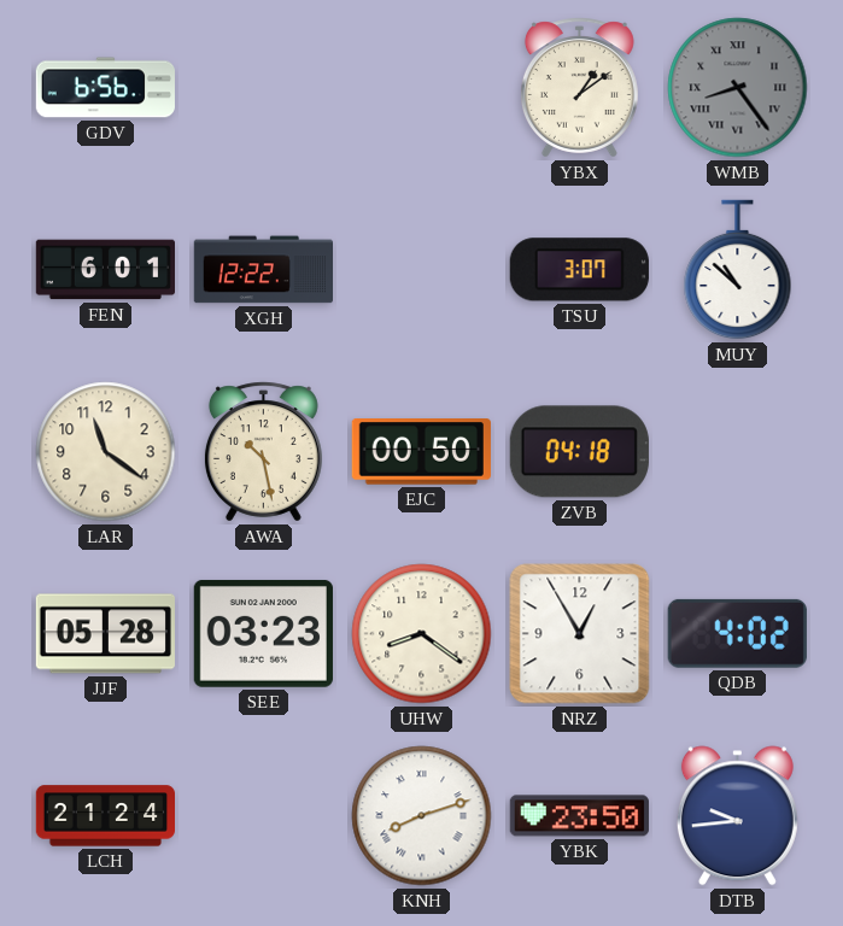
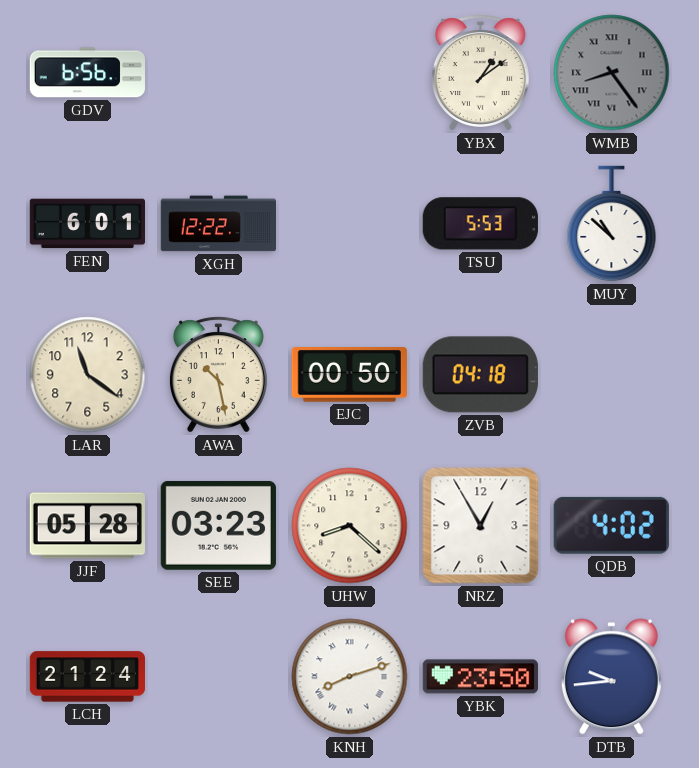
TSU: 3:07 -> 5:53 (480, 224)
UHW: 8:21 -> 8:22 (350, 526)
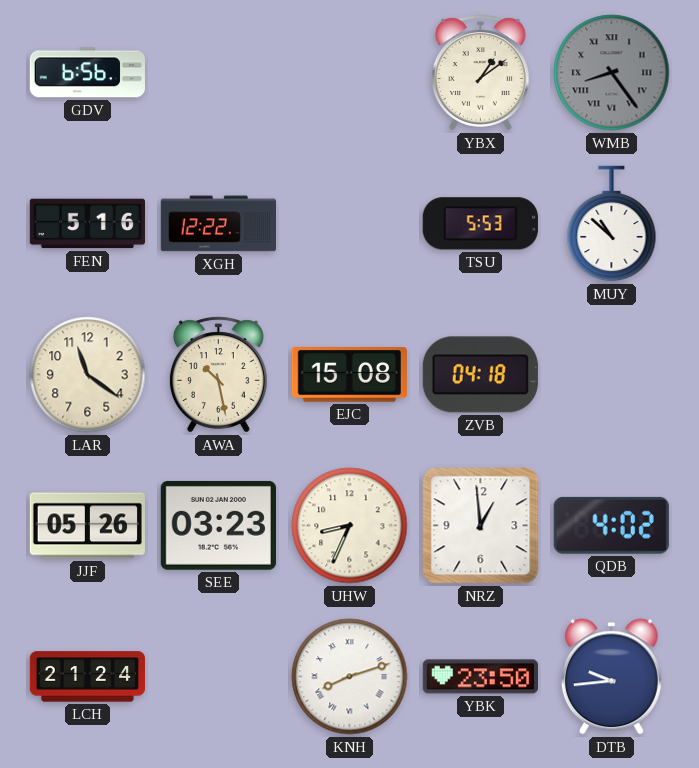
FEN: 6:01 -> 5:16 (87, 224)
EJC: 00:50 -> 15:08 (349, 375)
JJF: 05:28 -> 05:26 (87, 526)
UHW: 8:22 -> 8:34 (350, 526)
NRZ: 12:55 -> 12:59 (481, 526)
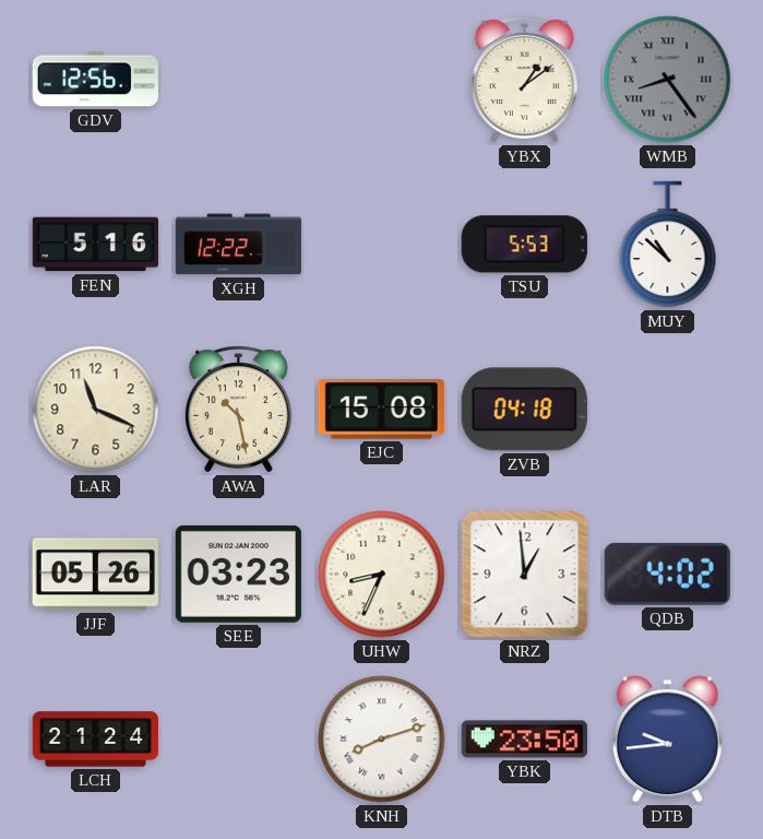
GDV: 6:56 -> 12:56 (95, 80)
LAR: 11:21 -> 11:19 (96, 410)
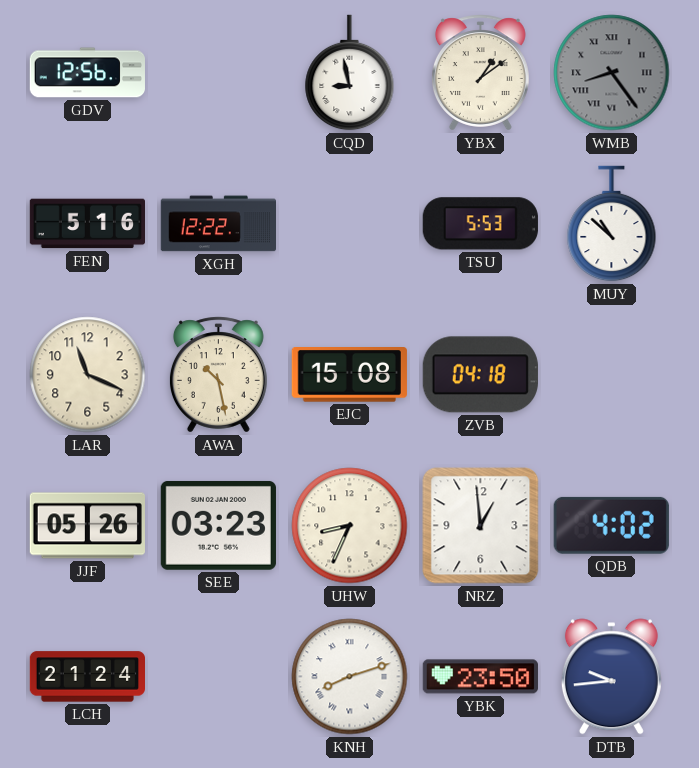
CQD: none -> 8:58 (350, 73)
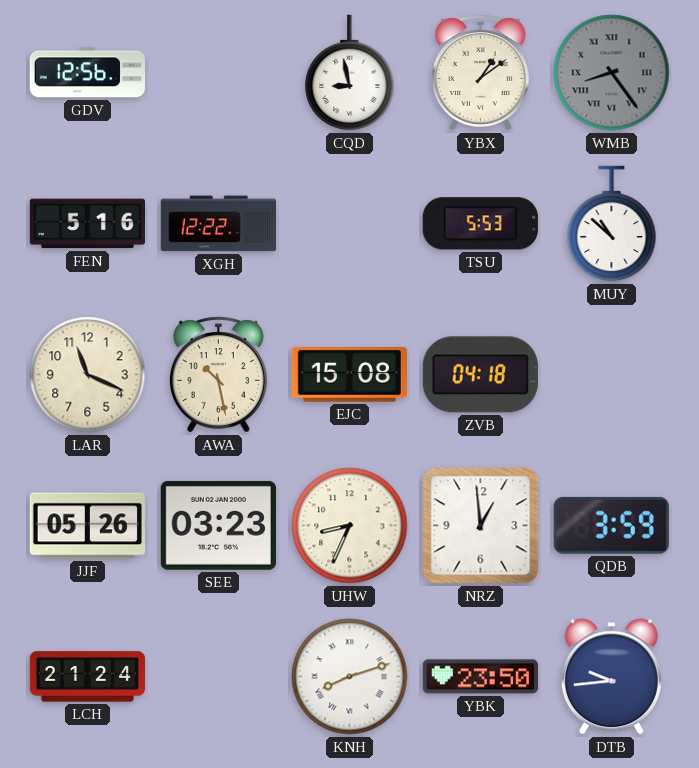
QDB: 4:02 -> 3:59 (611, 525)
